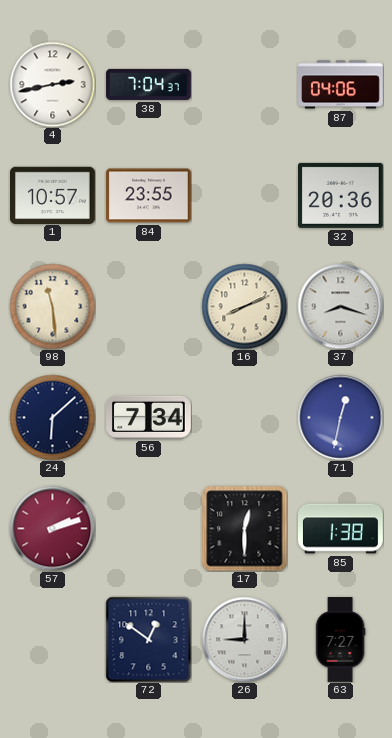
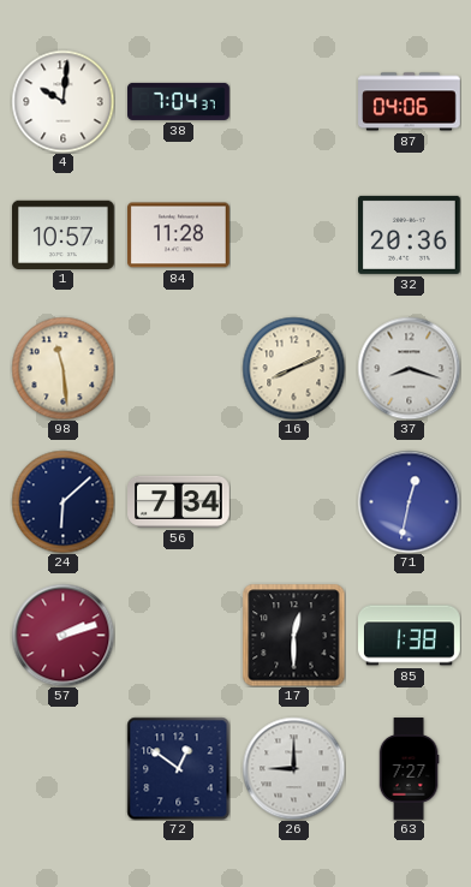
4: 2:43 -> 10:01 (62, 101)
84: 23:55 -> 11:28 (179, 236)
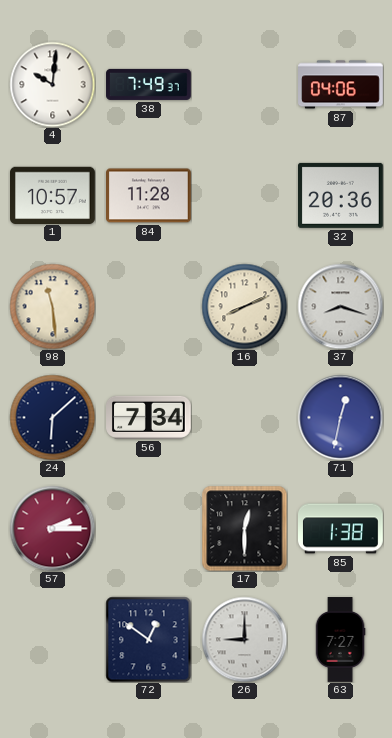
38: 7:04 -> 7:49 (149, 84)
57: 2:12 -> 2:15 (52, 528)
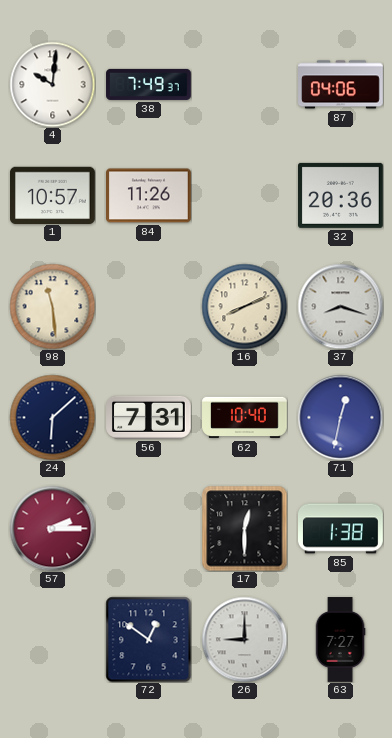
84: 11:28 -> 11:26 (149, 196)
56: 7:34 -> 7:31 (149, 417)
62: none -> 10:40 (245, 418)
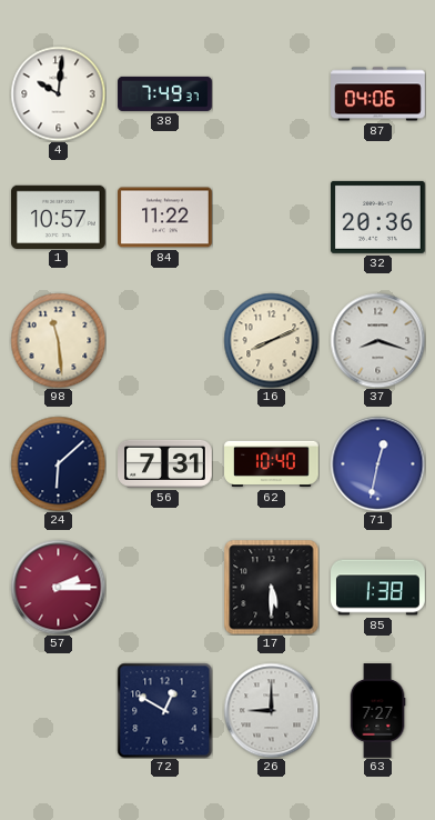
84: 11:26 -> 11:22 (165, 218)
17: 12:30 -> 5:30 (271, 587)
72: 12:51 -> 12:50 (164, 710)
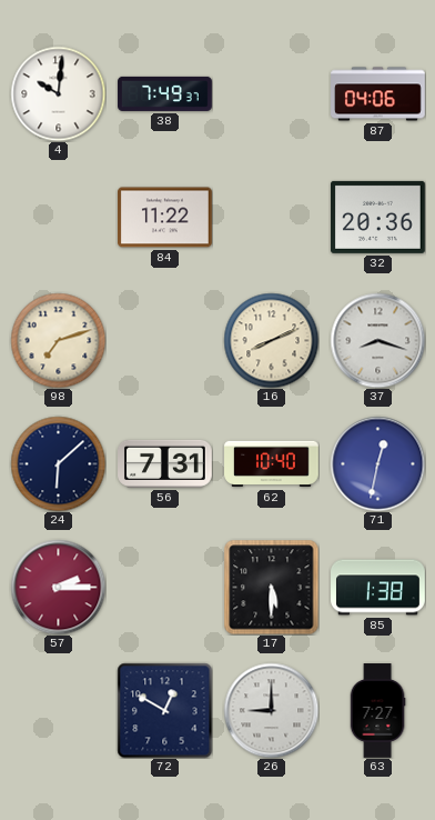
1: 10:57 -> none (59, 217)
98: 11:29 -> 7:12 (58, 340)
